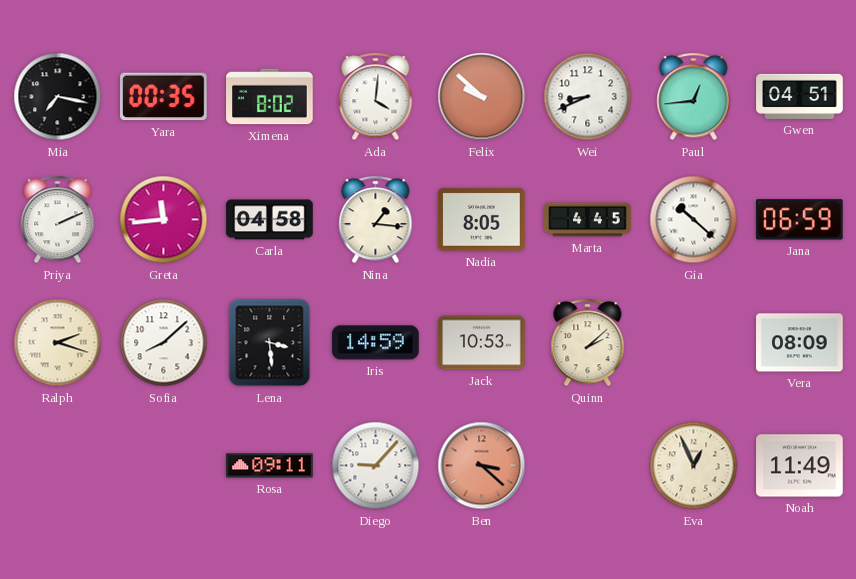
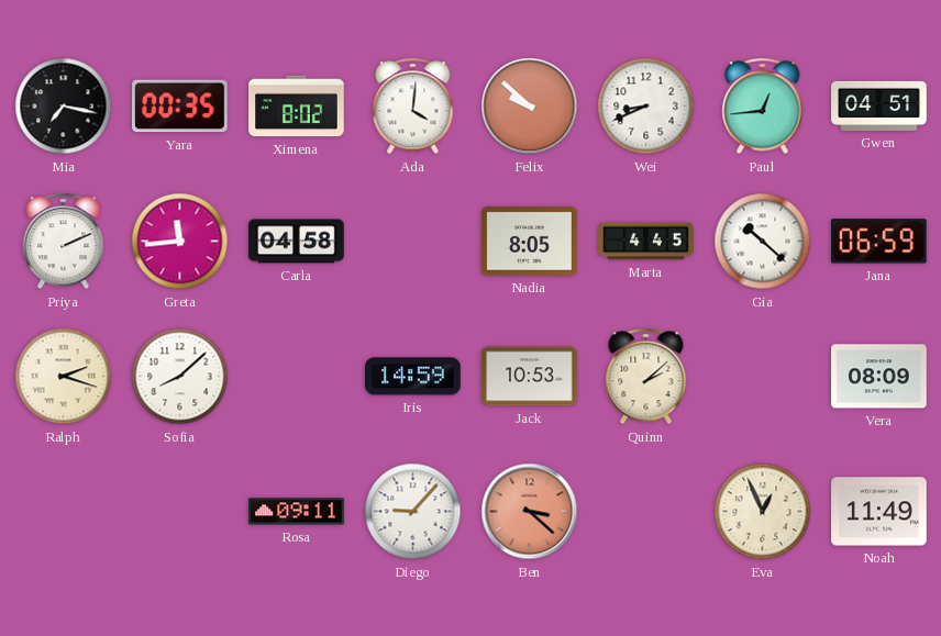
Nina: 1:16 -> none (376, 220)
Lena: 3:29 -> none (270, 343)
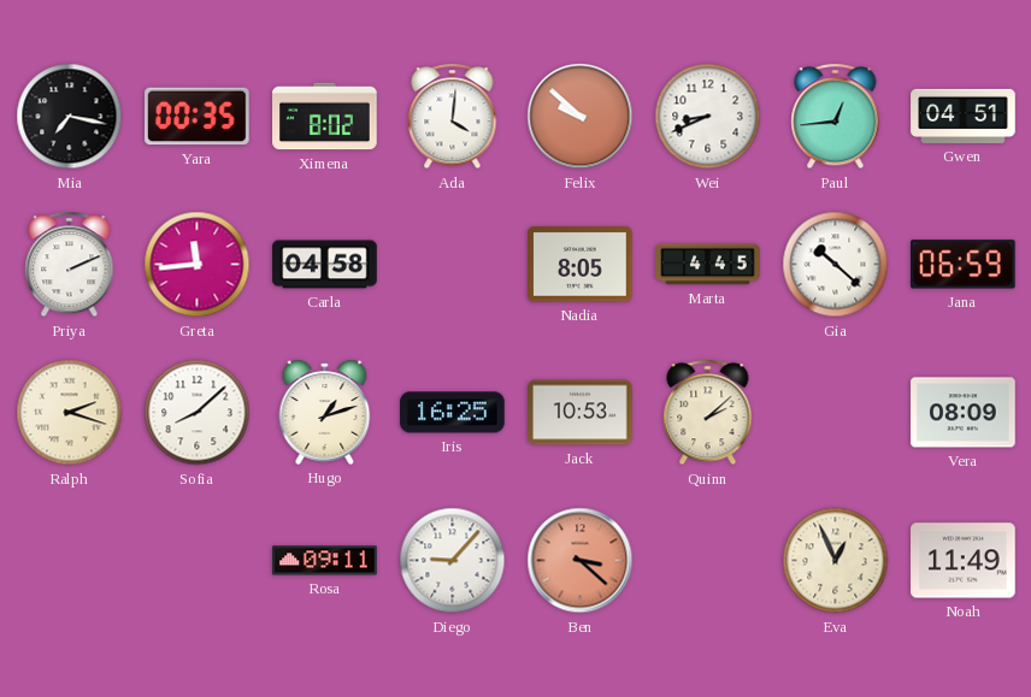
Hugo: none -> 1:12 (325, 412)
Iris: 14:59 -> 16:25 (453, 413)
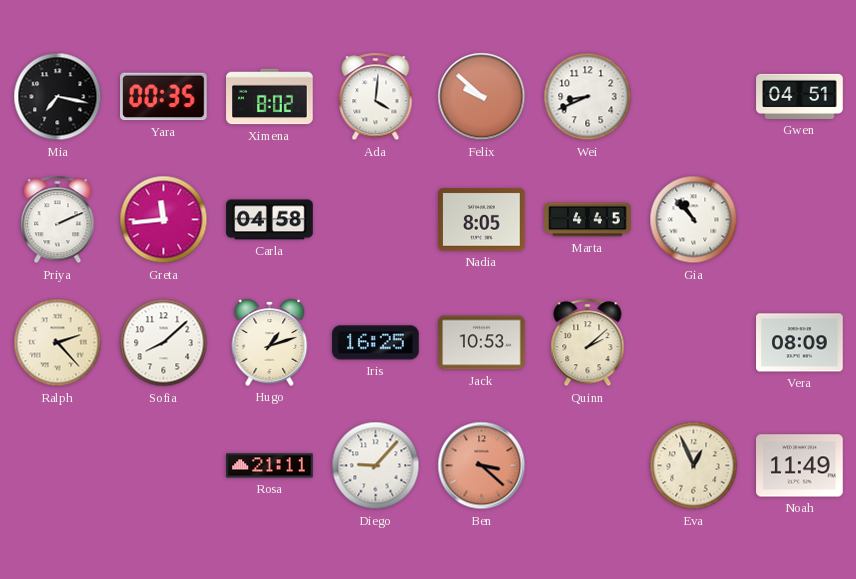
Paul: 12:44 -> none (836, 117)
Gia: 10:22 -> 10:53 (694, 220)
Jana: 06:59 -> none (964, 265)
Ralph: 2:18 -> 2:23 (58, 343)
Rosa: 09:11 -> 21:11 (270, 466)
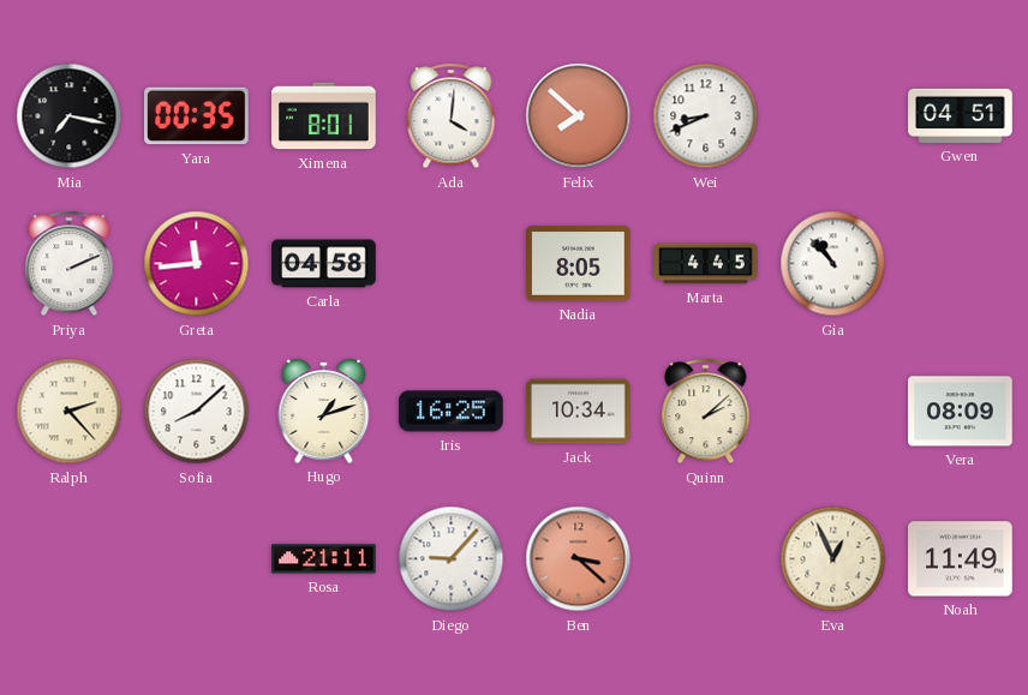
Ximena: 8:02 -> 8:01 (324, 116)
Felix: 9:52 -> 7:52 (579, 116)
Jack: 10:53 -> 10:34 (579, 412)
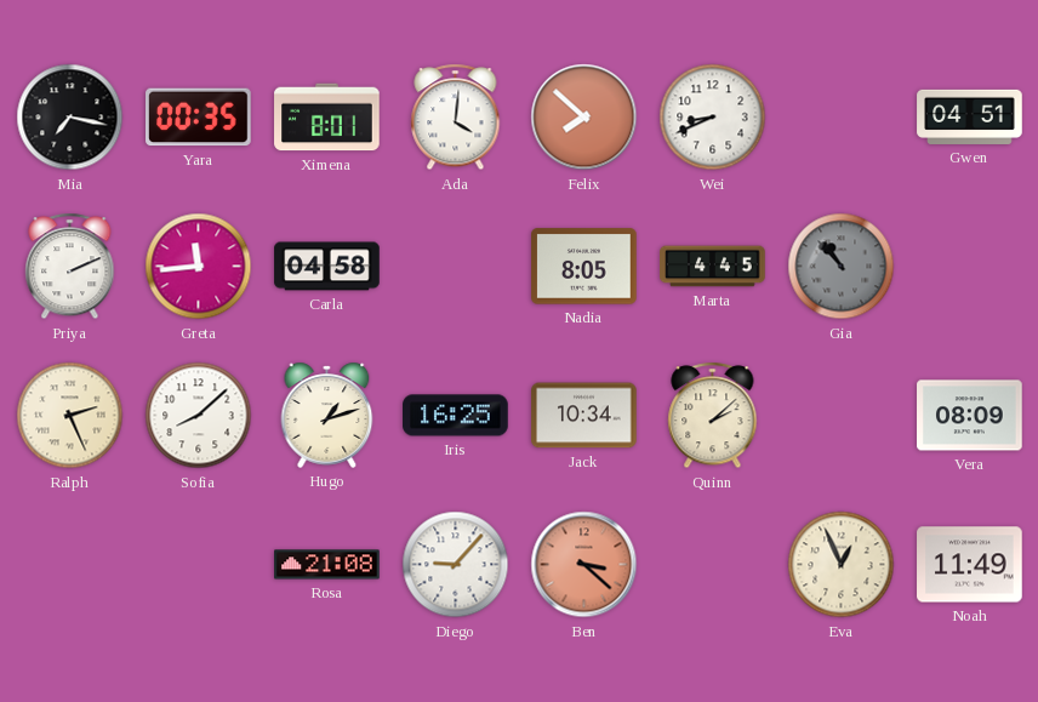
Gia dial: white -> grey (842, 267)
Ralph: 2:23 -> 2:26 (70, 416)
Rosa: 21:11 -> 21:08 (327, 565)
